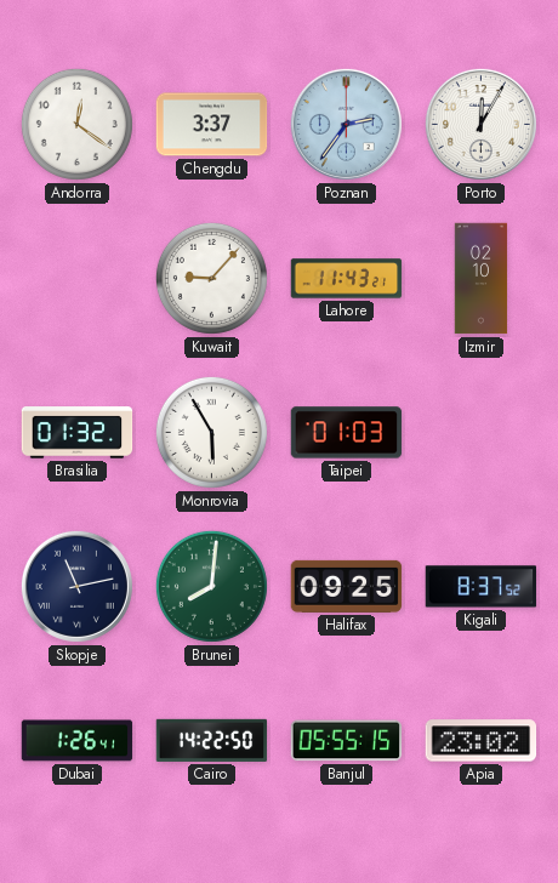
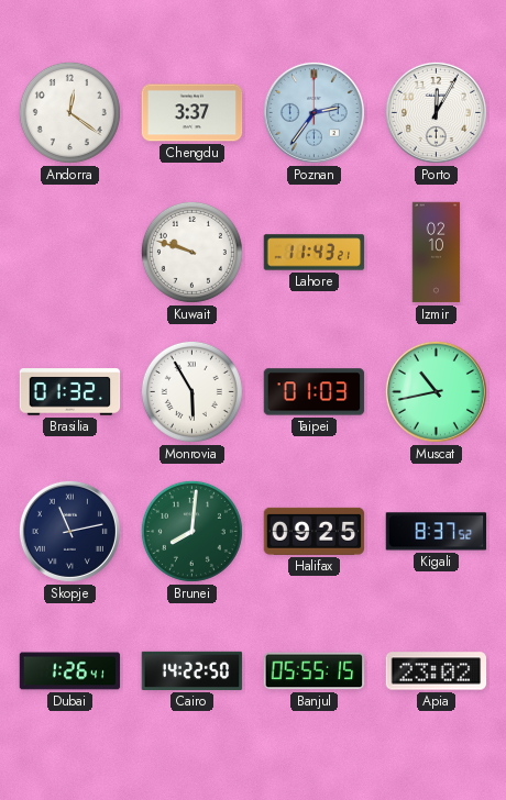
Kuwait: 9:07 -> 9:48 (191, 252)
Muscat: none -> 10:43 (436, 391)
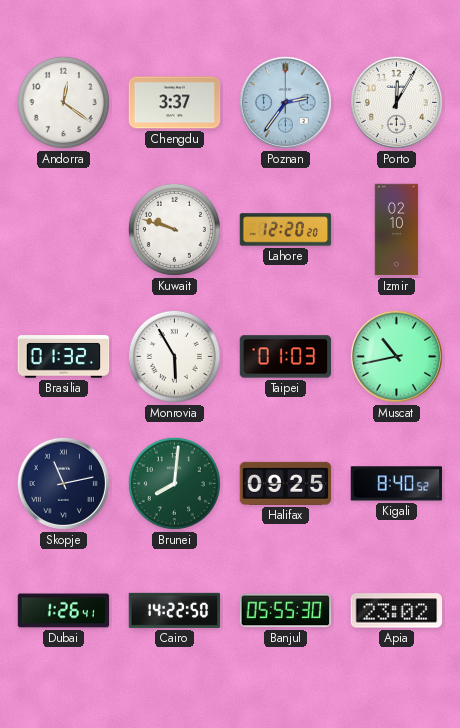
Lahore: 11:43 -> 12:20 (286, 230)
Kigali: 8:37 -> 8:40 (397, 484)
Banjul: 05:55:15 -> 05:55:30 (286, 611)
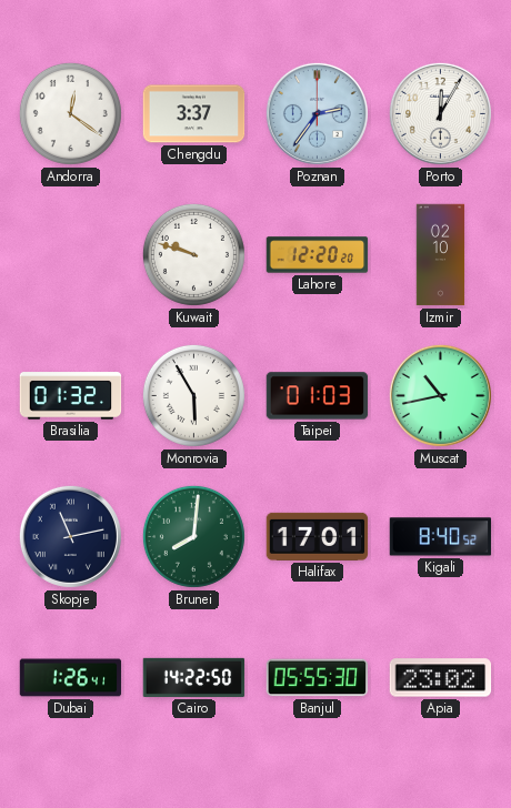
Halifax: 09:25 -> 17:01 (318, 536)
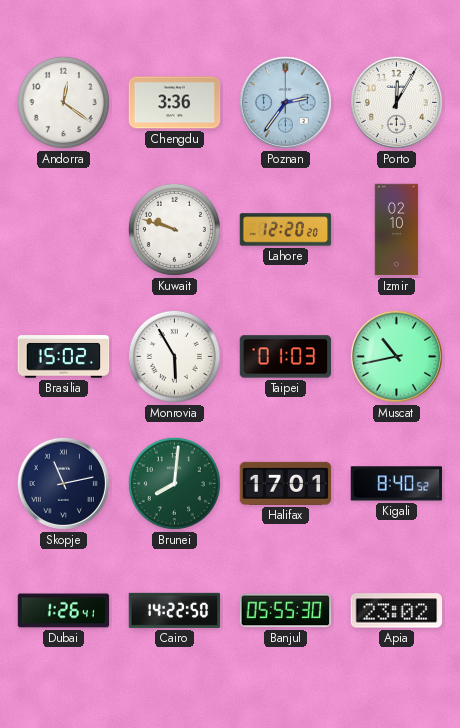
Chengdu: 3:37 -> 3:36 (175, 103)
Brasilia: 01:32 -> 15:02 (64, 357)
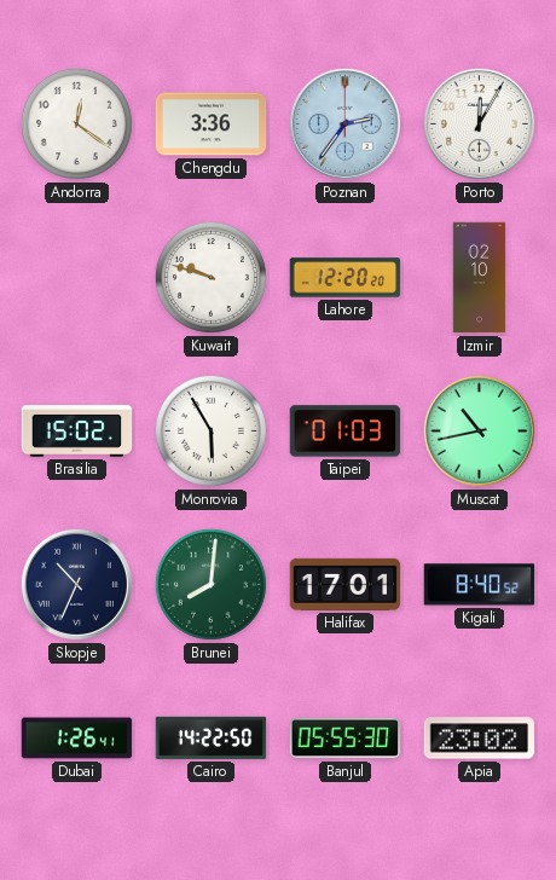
Skopje: 11:13 -> 10:34 (76, 584)
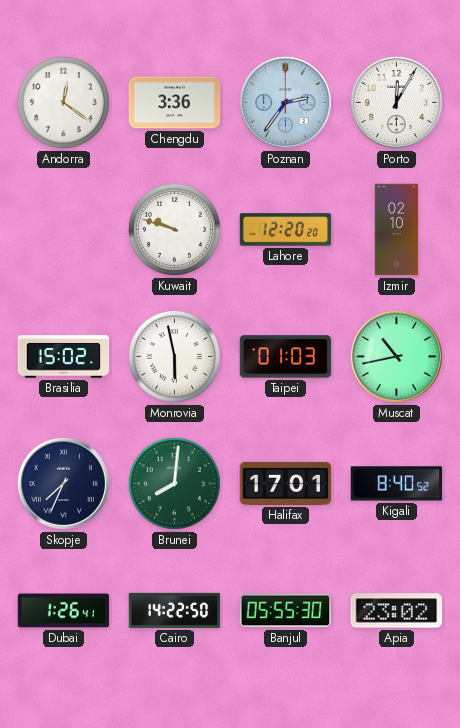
Monrovia: 5:55 -> 5:58 (174, 356)
Skopje: 10:34 -> 7:34 (63, 483)
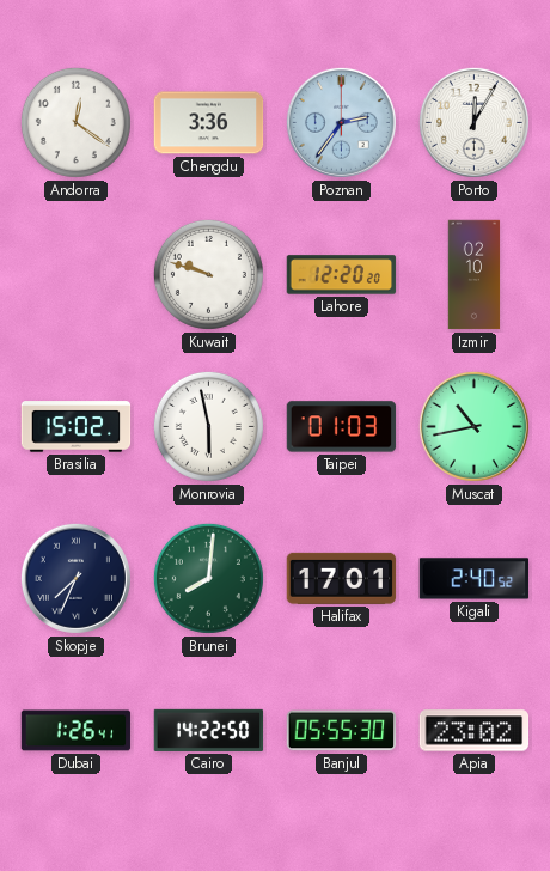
Kigali: 8:40 -> 2:40 (475, 579)
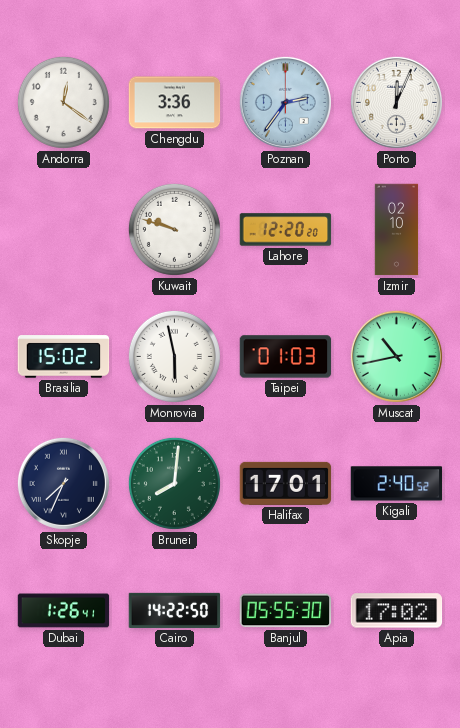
Porto: 12:05 -> 12:04 (396, 102)
Apia: 23:02 -> 17:02 (397, 611)
